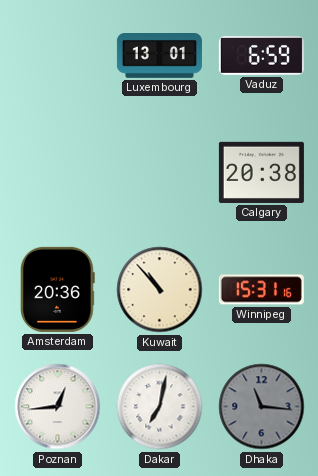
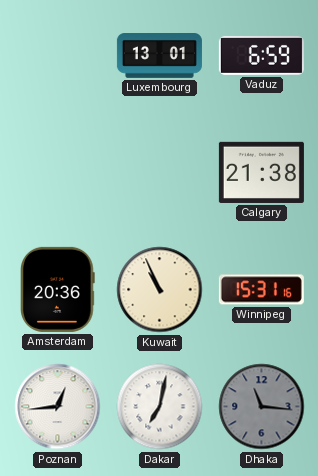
Calgary: 20:38 -> 21:38 (261, 172)
Kuwait: 10:53 -> 10:56 (160, 290)
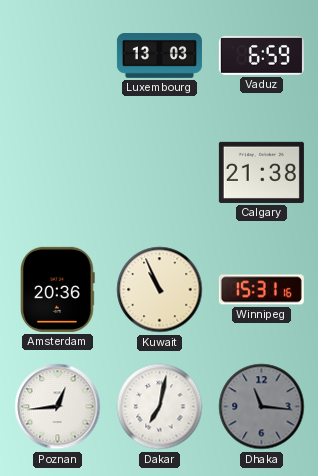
Luxembourg: 13:01 -> 13:03 (159, 56)
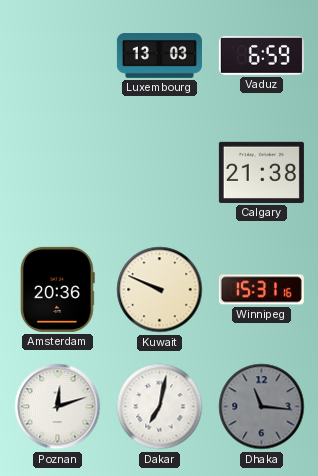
Kuwait: 10:56 -> 9:49 (160, 290)
Poznan: 12:44 -> 12:12 (58, 407)
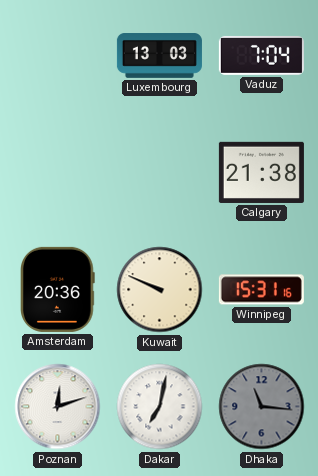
Vaduz: 6:59 -> 7:04 (261, 55)
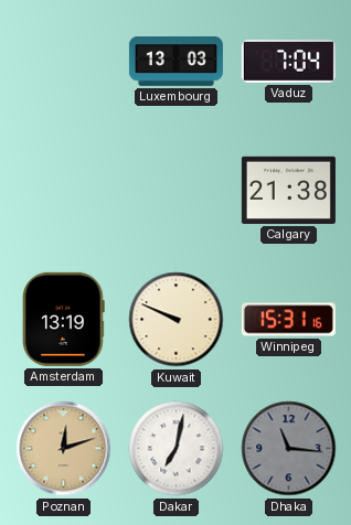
Amsterdam: 20:36 -> 13:19 (64, 319)
Poznan dial: white -> champagne (64, 449)
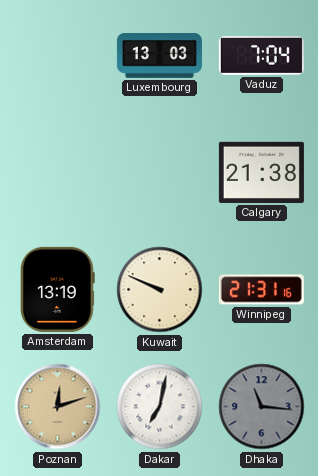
Winnipeg: 15:31 -> 21:31 (261, 290)
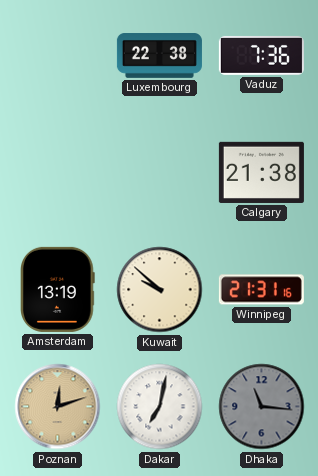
Luxembourg: 13:03 -> 22:38 (159, 56)
Vaduz: 7:04 -> 7:36 (261, 55)
Kuwait: 9:49 -> 9:52 (160, 290)
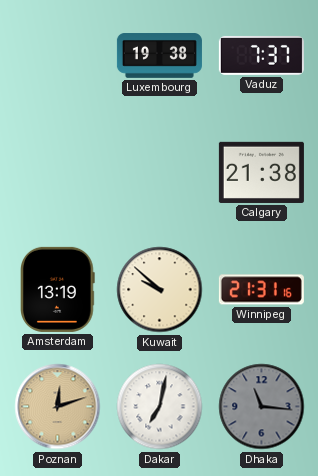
Luxembourg: 22:38 -> 19:38 (159, 56)
Vaduz: 7:36 -> 7:37 (261, 55)
